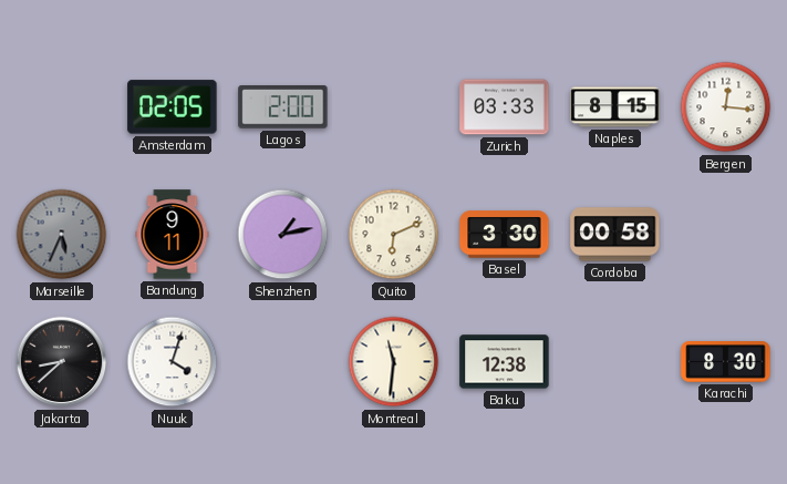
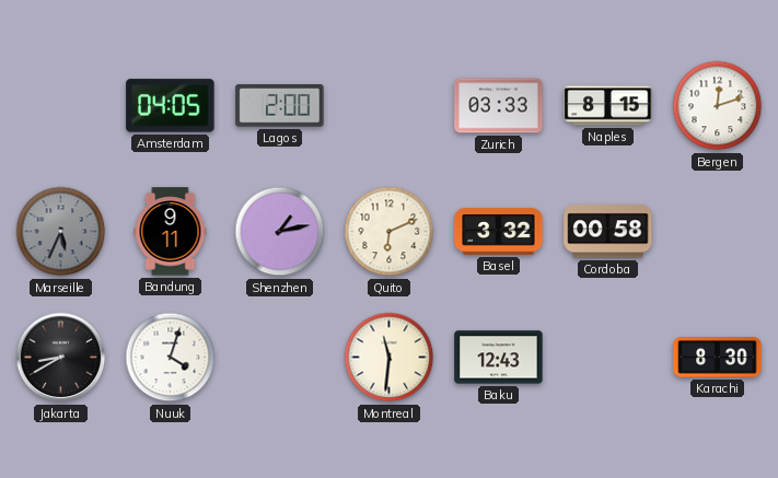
Amsterdam: 02:05 -> 04:05 (171, 106)
Bergen: 12:16 -> 12:12 (718, 106)
Basel: 3:30 -> 3:32 (499, 232)
Jakarta: 8:38 -> 8:40 (61, 358)
Baku: 12:38 -> 12:43 (499, 358)
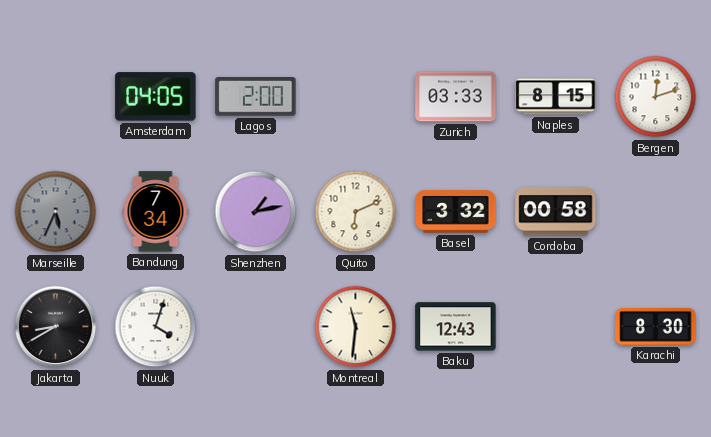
Bandung: 9:11 -> 7:34 (156, 212)
